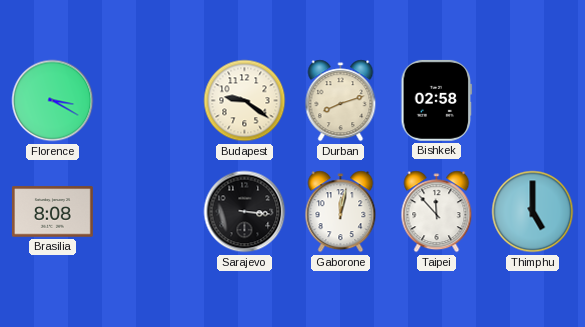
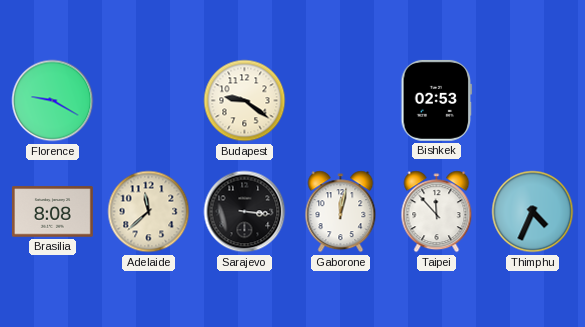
Florence: 3:20 -> 9:20 (53, 101)
Durban: 8:12 -> none (341, 101)
Bishkek: 02:58 -> 02:53 (437, 100)
Adelaide: none -> 11:38 (149, 212)
Thimphu: 5:00 -> 4:34 (533, 212)
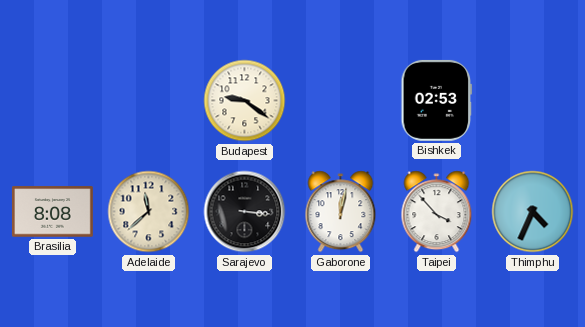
Florence: 9:20 -> none (53, 101)
Taipei: 11:53 -> 3:53 (437, 212)
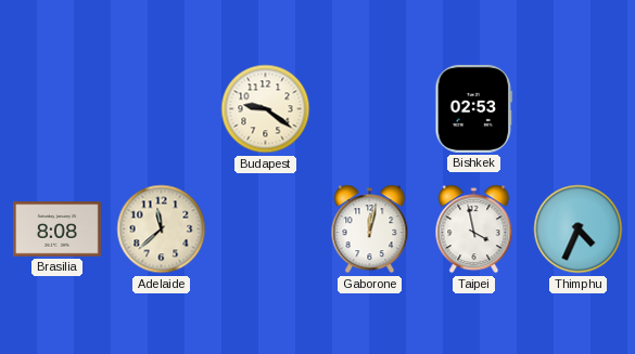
Sarajevo: 3:16 -> none (245, 212)
Taipei: 3:53 -> 3:58 (474, 230)
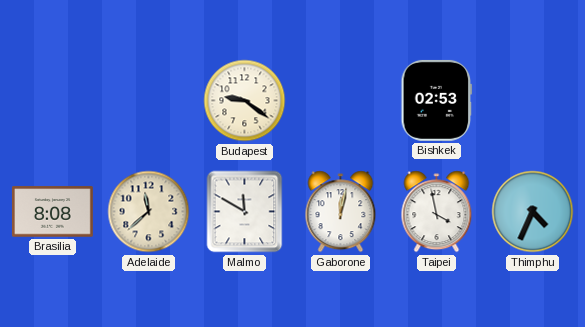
Malmo: none -> 11:50 (245, 212)
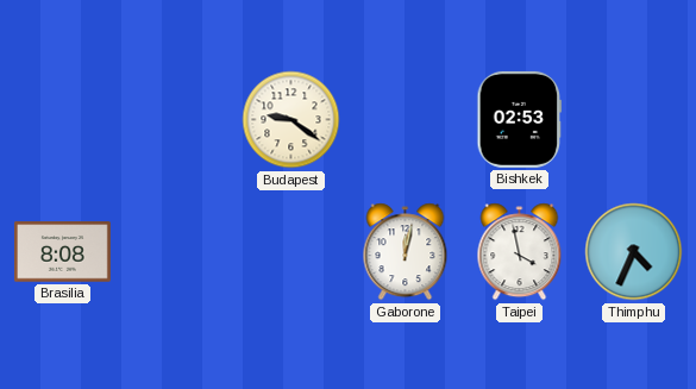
Adelaide: 11:38 -> none (149, 212)
Malmo: 11:50 -> none (245, 212)
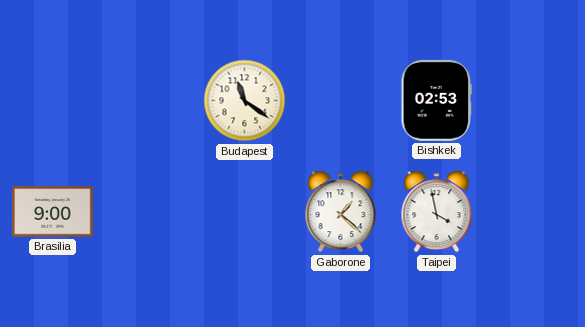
Budapest: 9:21 -> 11:21 (245, 101)
Brasilia: 8:08 -> 9:00 (52, 212)
Gaborone: 12:02 -> 1:22 (341, 212)
Thimphu: 4:34 -> none (634, 252)
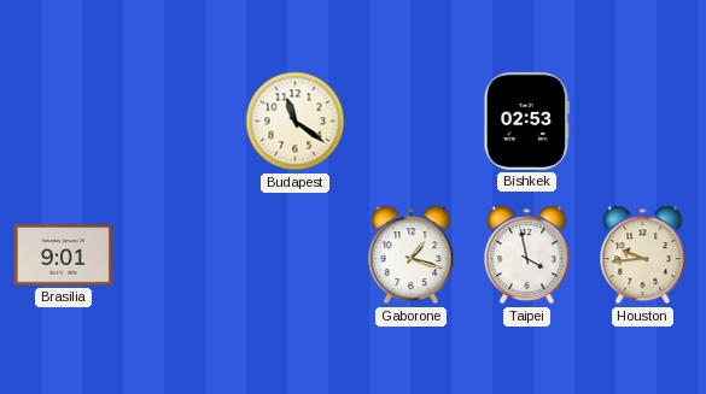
Brasilia: 9:00 -> 9:01 (63, 255)
Gaborone: 1:22 -> 1:18 (412, 255)
Houston: none -> 9:44 (643, 255)
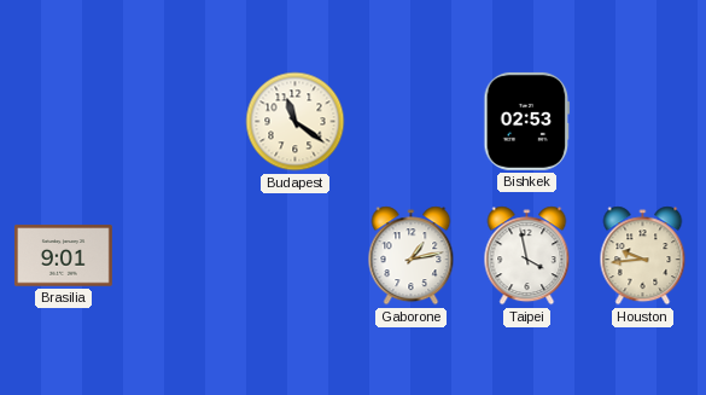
Gaborone: 1:18 -> 1:13 (412, 256)
